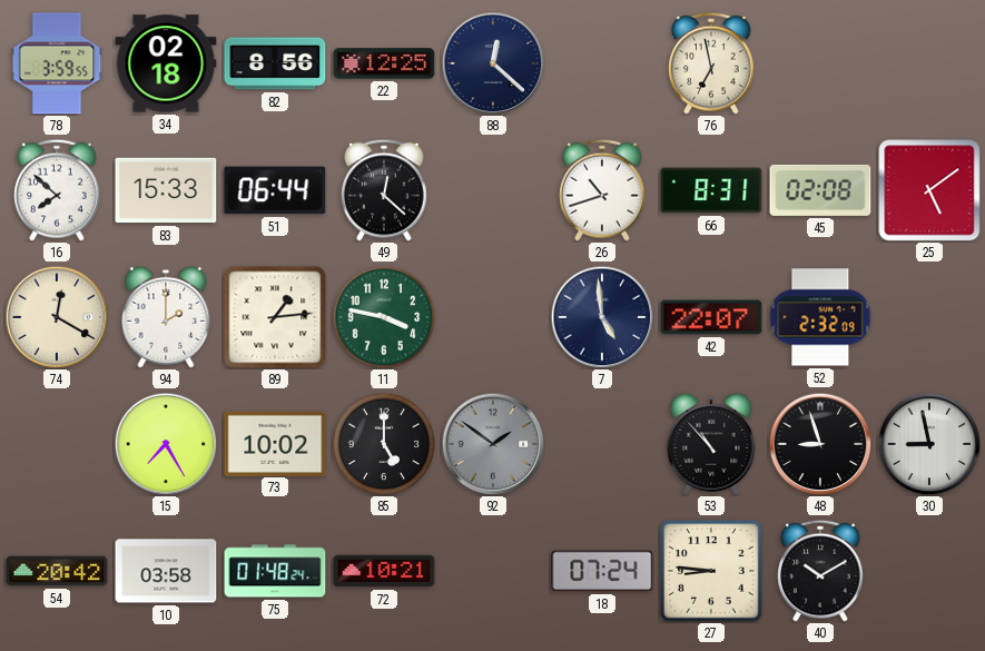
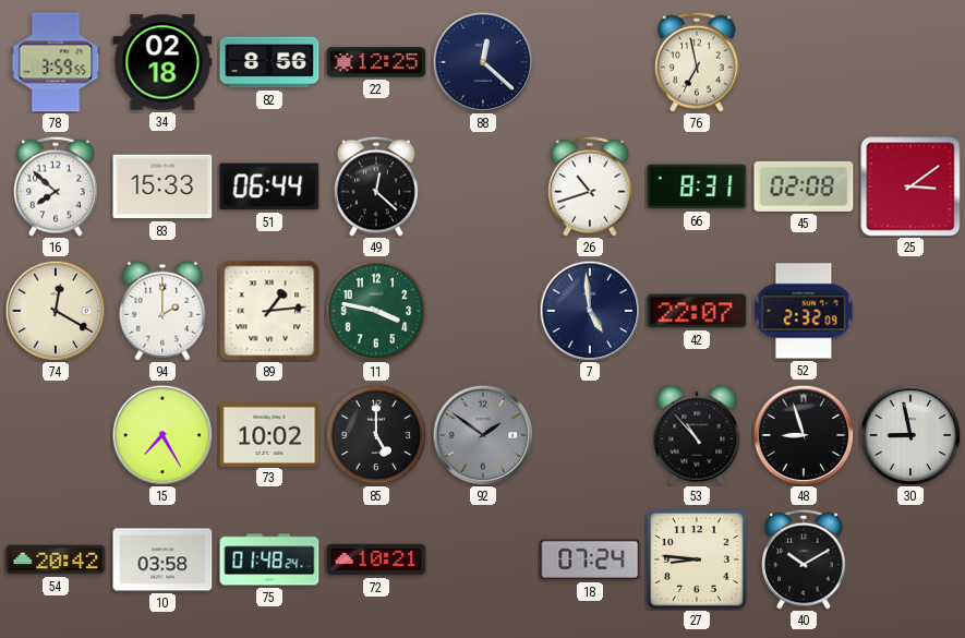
25: 5:09 -> 3:09 (910, 186)
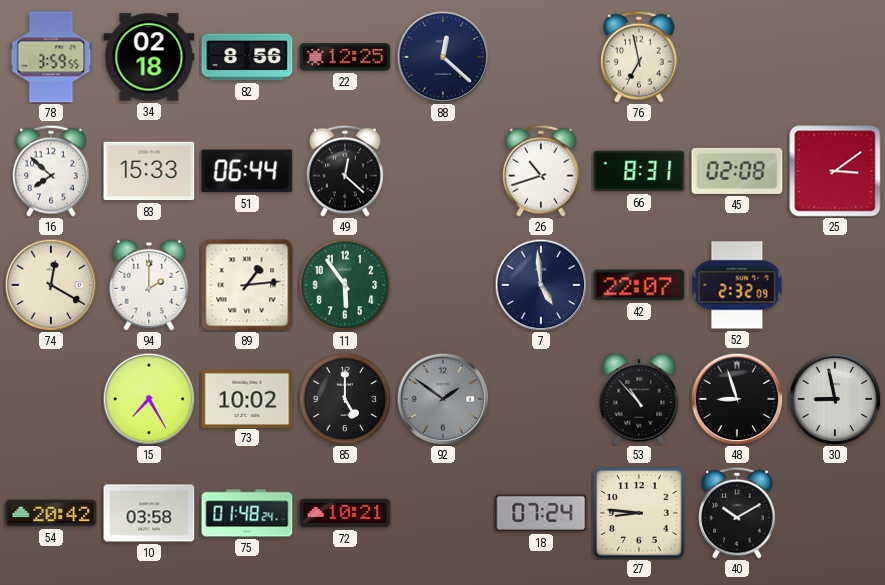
11: 3:47 -> 5:54 (345, 285)
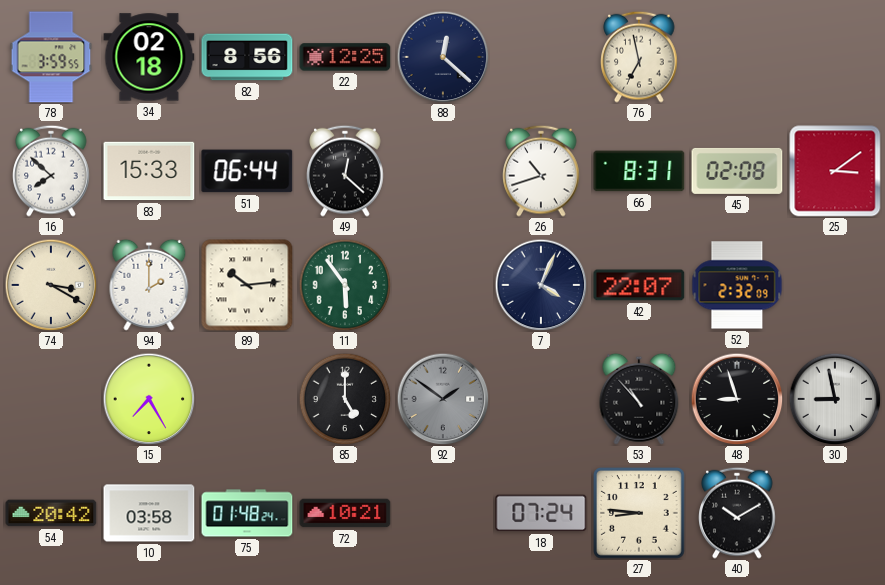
74: 12:20 -> 3:20 (51, 285)
89: 1:14 -> 10:14 (247, 285)
7: 4:59 -> 4:04 (541, 285)
73: 10:02 -> none (247, 398)
